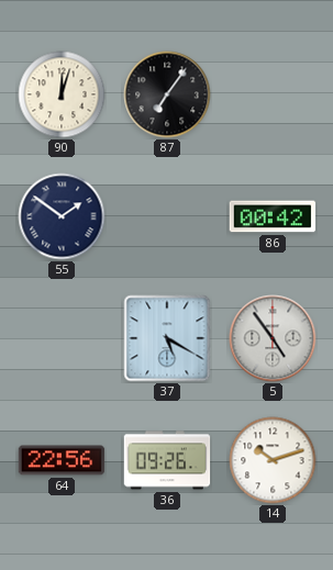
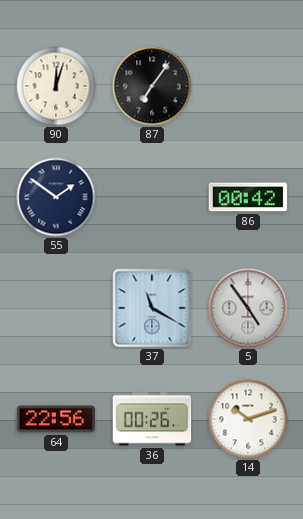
37: 5:20 -> 11:20 (152, 308)
36: 09:26 -> 00:26 (152, 419)
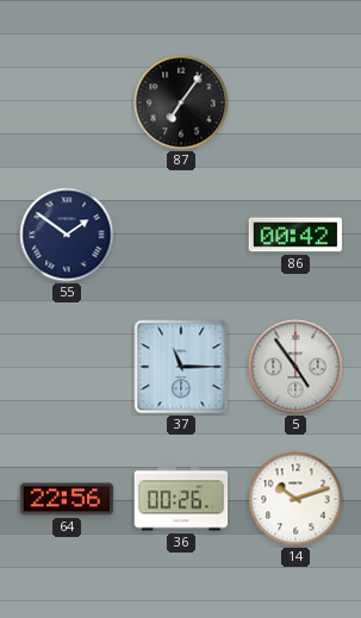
90: 12:03 -> none (56, 86)
37: 11:20 -> 11:15 (181, 367)
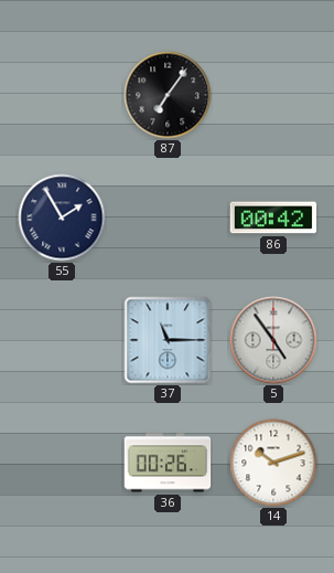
55: 1:51 -> 1:55 (62, 217)
64: 22:56 -> none (67, 499)
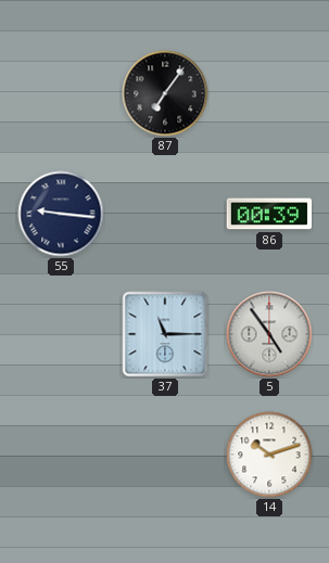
55: 1:55 -> 9:16 (61, 214)
86: 00:42 -> 00:39 (269, 214)
36: 00:26 -> none (168, 463)
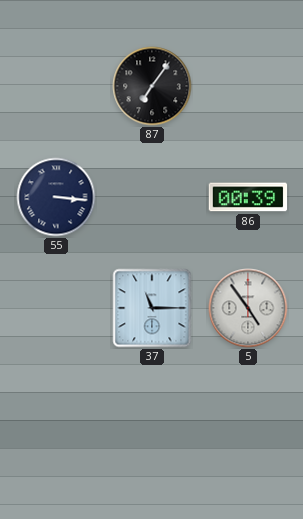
55: 9:16 -> 3:16 (56, 197)
14: 10:12 -> none (269, 455)
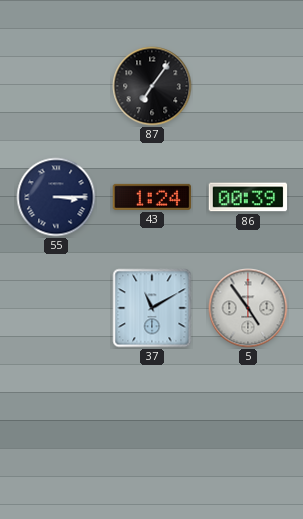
55: 3:16 -> 3:15 (56, 197)
43: none -> 1:24 (152, 197)
37: 11:15 -> 11:10 (152, 308)
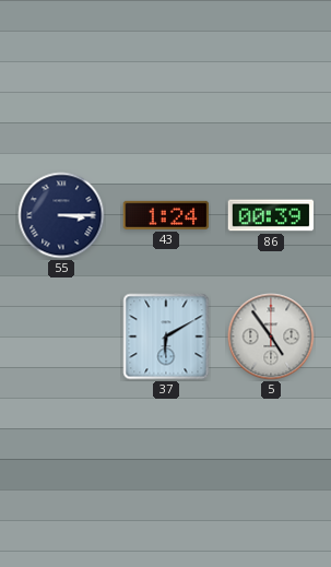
87: 7:06 -> none (152, 86)
37: 11:10 -> 6:10 (166, 336)
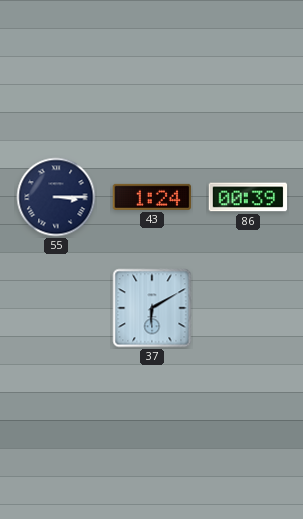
5: 4:54 -> none (271, 336)
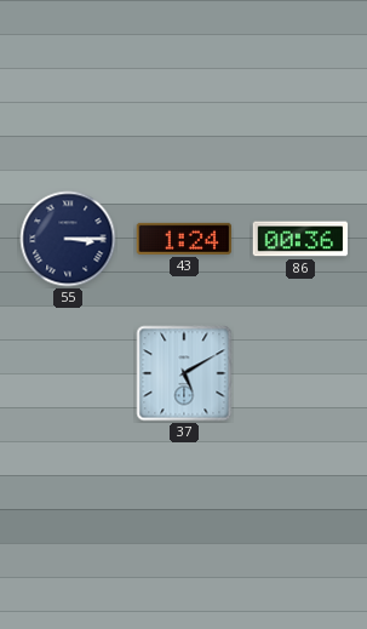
86: 00:39 -> 00:36 (300, 239)
37: 6:10 -> 5:10 (184, 373)
